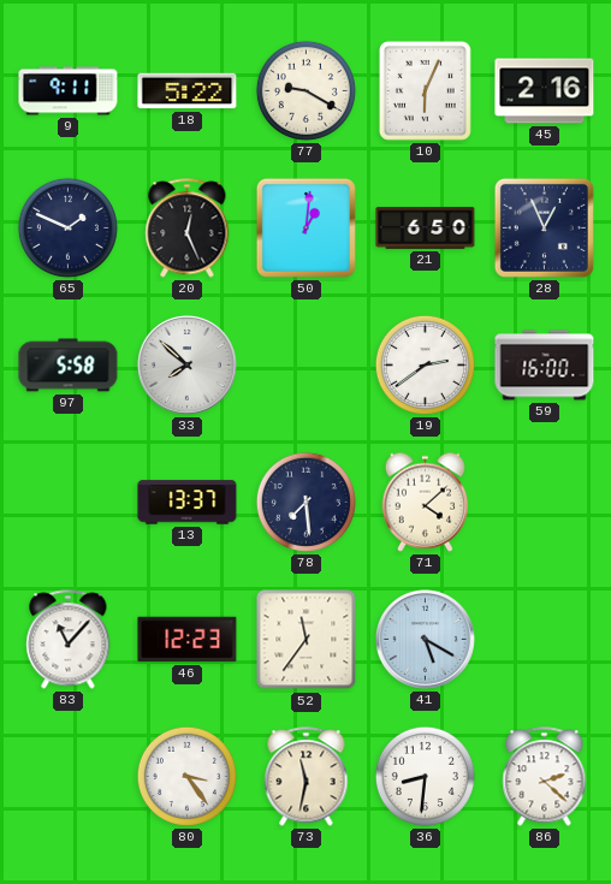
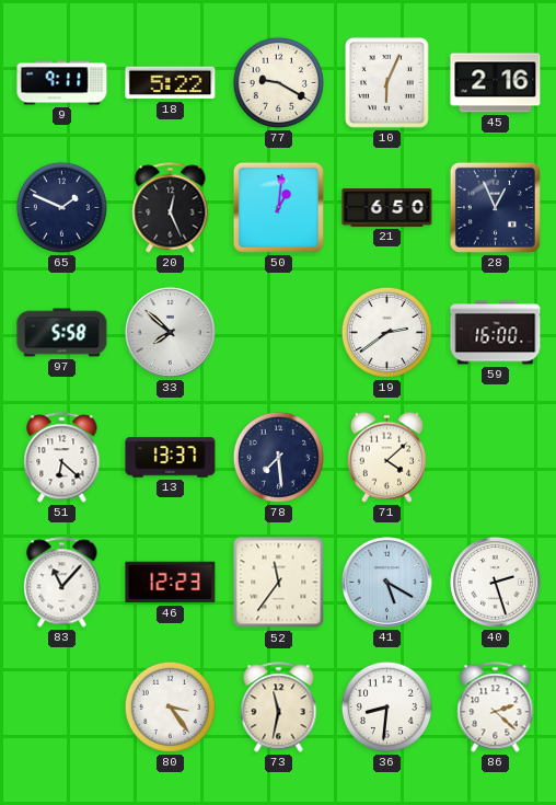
51: none -> 6:22 (62, 458)
40: none -> 2:27 (495, 582)
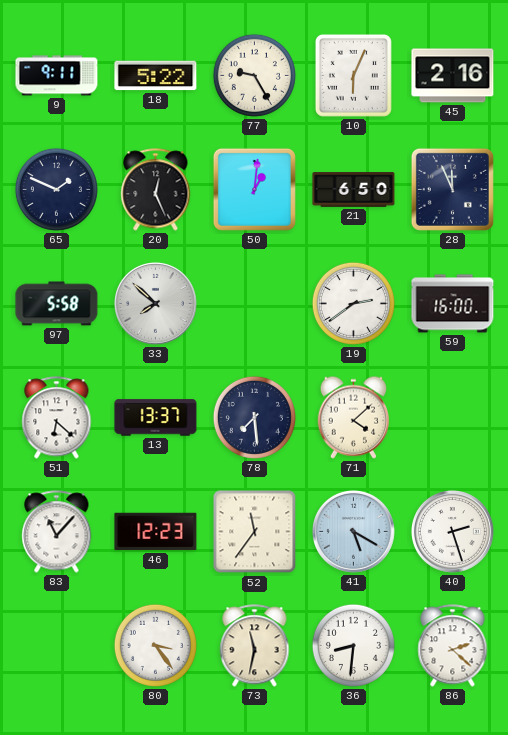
77: 9:20 -> 9:25 (254, 75)
28: 12:56 -> 11:56 (452, 189)
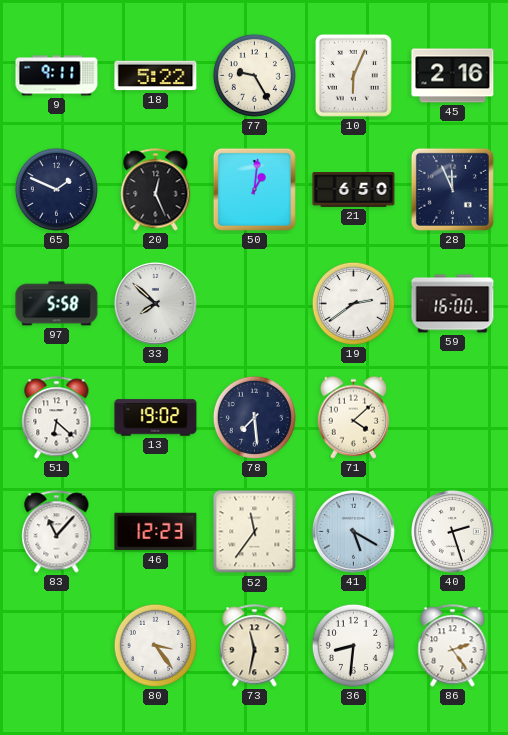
13: 13:37 -> 19:02 (156, 418)
86: 2:22 -> 2:24 (453, 646)
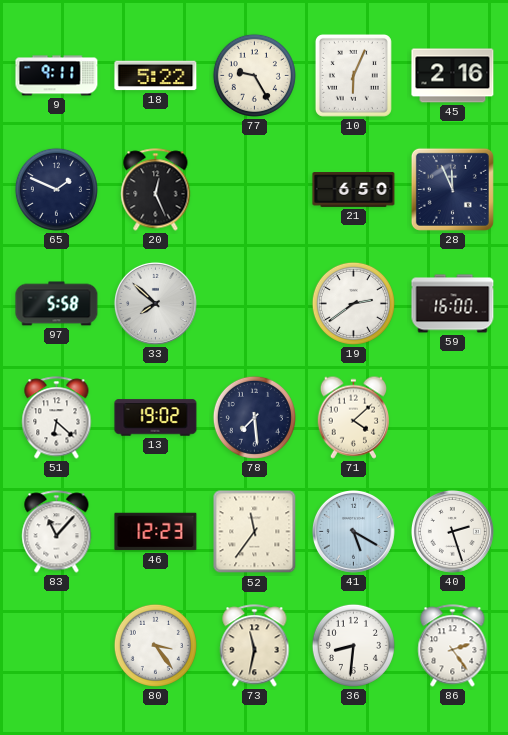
50: 1:01 -> none (254, 189)
